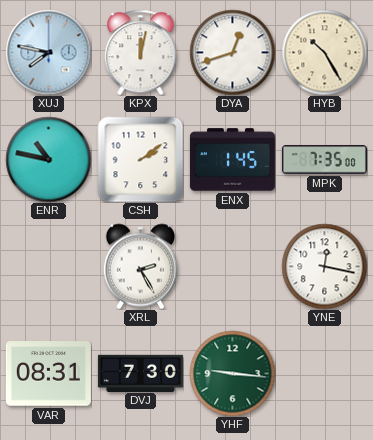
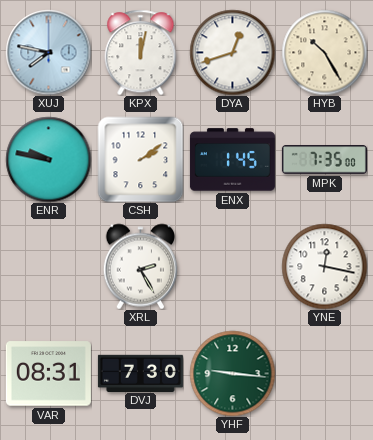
ENR: 10:47 -> 9:47 (48, 159)
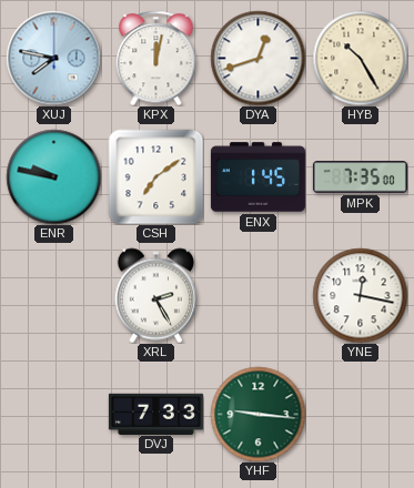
CSH: 2:09 -> 7:09 (155, 176)
VAR: 08:31 -> none (48, 374)
DVJ: 7:30 -> 7:33 (155, 414)
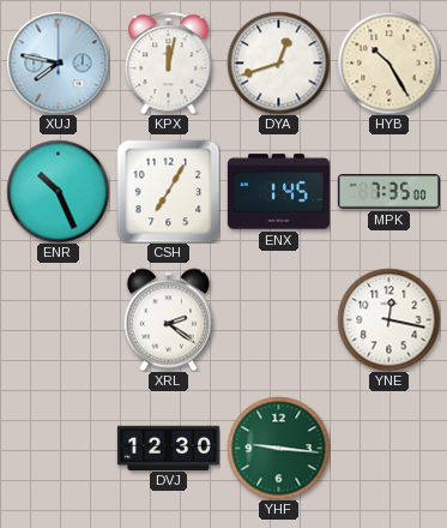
ENR: 9:47 -> 10:26 (58, 191)
CSH: 7:09 -> 7:05 (168, 191)
XRL: 2:25 -> 2:21 (168, 319)
DVJ: 7:33 -> 12:30 (168, 448)
